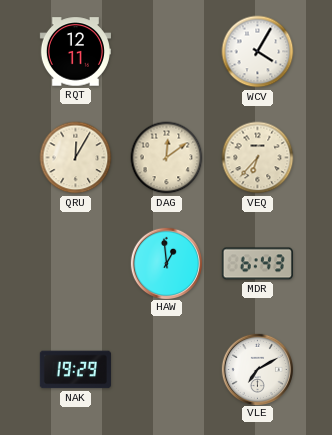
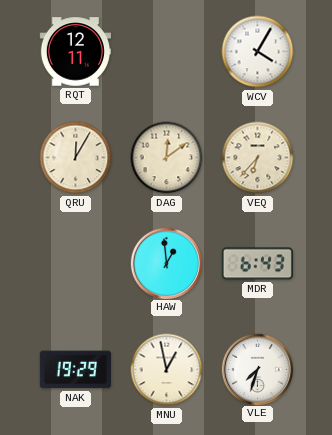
MNU: none -> 12:58 (167, 370)
VLE: 7:10 -> 7:33 (257, 369)
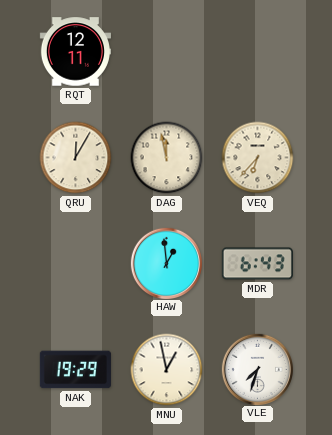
WCV: 4:05 -> none (258, 52)
DAG: 12:09 -> 11:58 (167, 158)
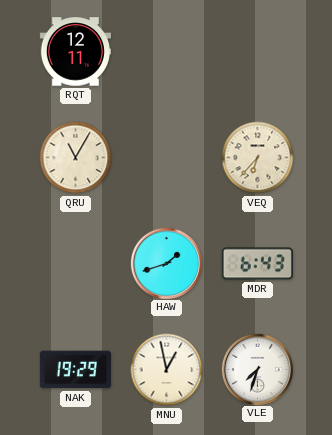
QRU: 12:05 -> 11:05 (76, 158)
DAG: 11:58 -> none (167, 158)
HAW: 12:59 -> 1:42 (166, 263)
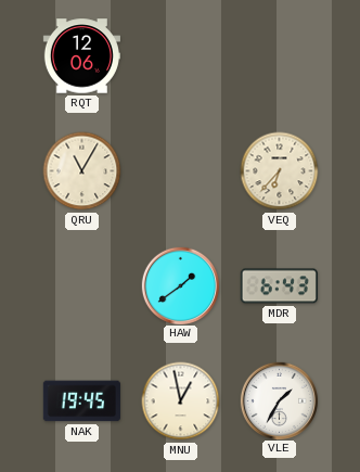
RQT: 12:11 -> 12:06 (81, 56)
HAW: 1:42 -> 1:39 (180, 285)
NAK: 19:29 -> 19:45 (81, 401)
VLE: 7:33 -> 1:35 (279, 400)
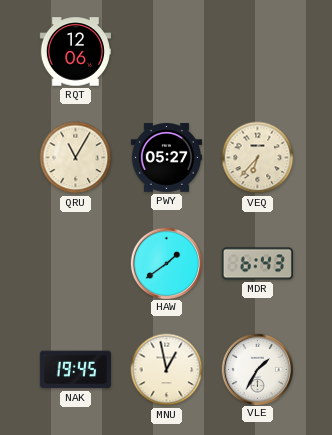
PWY: none -> 05:27 (166, 158)
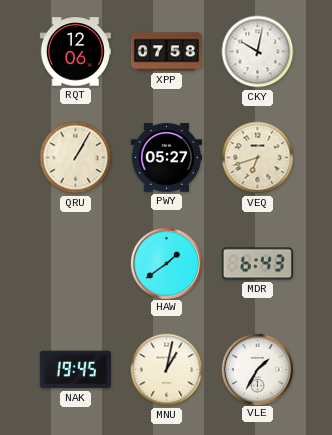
XPP: none -> 07:58 (166, 52)
CKY: none -> 10:02 (258, 52)
QRU: 11:05 -> 1:05 (76, 158)
VEQ: 6:37 -> 6:42 (258, 158)
MNU: 12:58 -> 1:02 (167, 370)
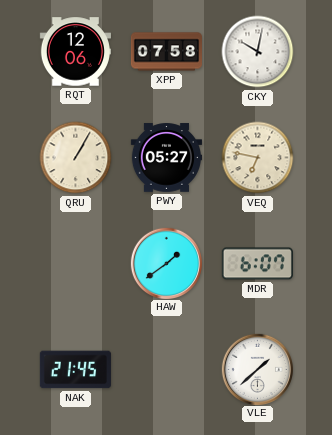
VEQ: 6:42 -> 6:47 (258, 158)
MDR: 6:43 -> 6:07 (257, 264)
NAK: 19:45 -> 21:45 (75, 370)
MNU: 1:02 -> none (167, 370)
VLE: 1:35 -> 1:38 (257, 369)
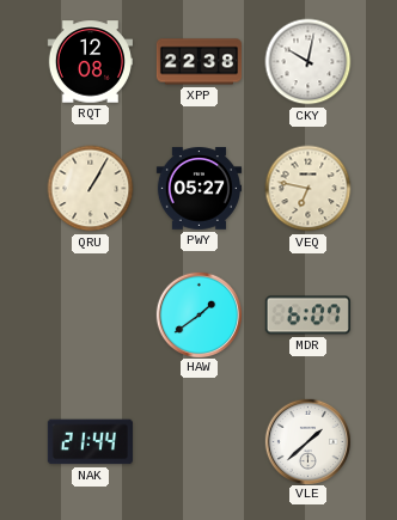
RQT: 12:06 -> 12:08 (90, 62)
XPP: 07:58 -> 22:38 (198, 62)
NAK: 21:45 -> 21:44 (90, 442)
